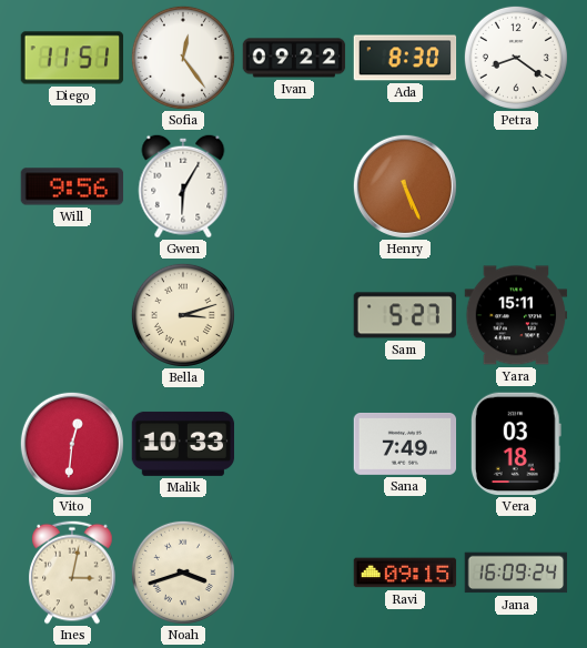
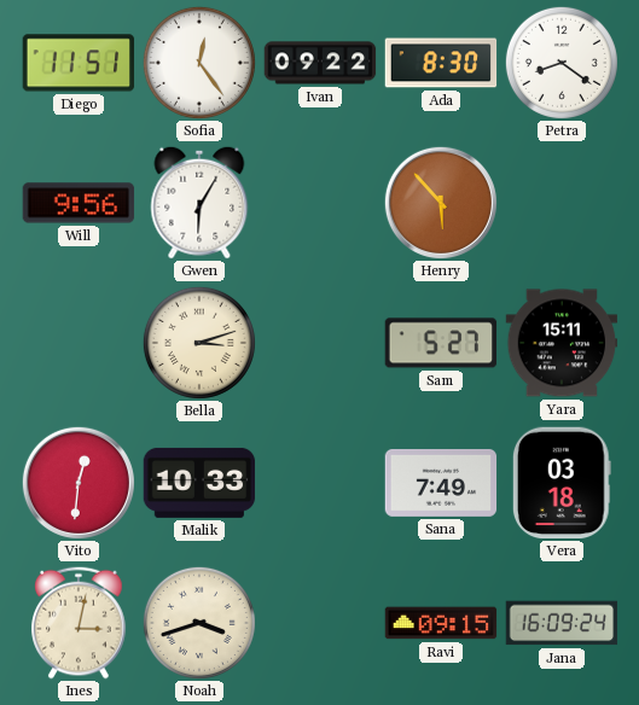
Henry: 5:26 -> 5:53 (441, 203)
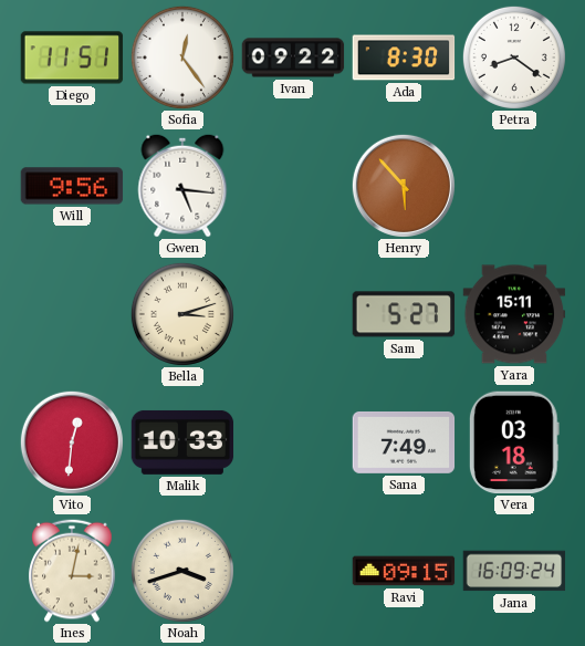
Gwen: 6:05 -> 5:16 (182, 186)
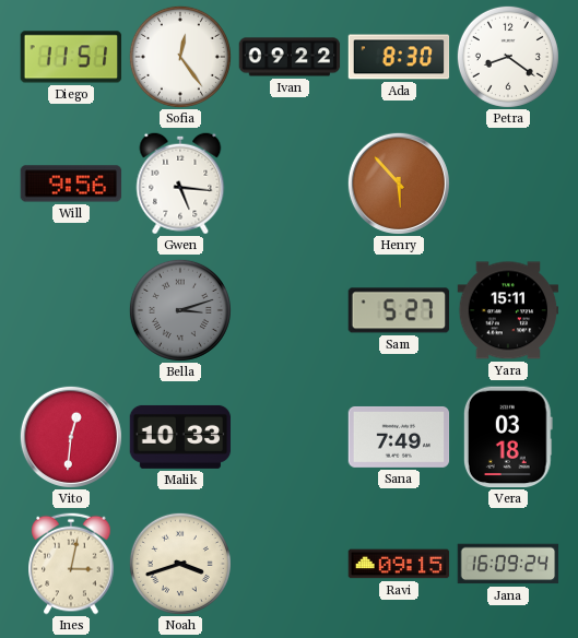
Bella dial: cream -> grey (180, 310)
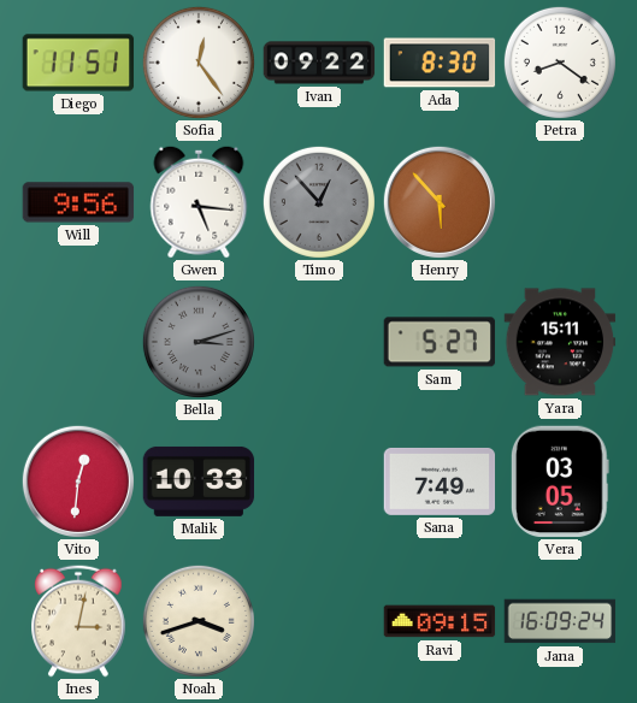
Timo: none -> 12:53 (319, 202)
Vera: 03:18 -> 03:05 (560, 482)
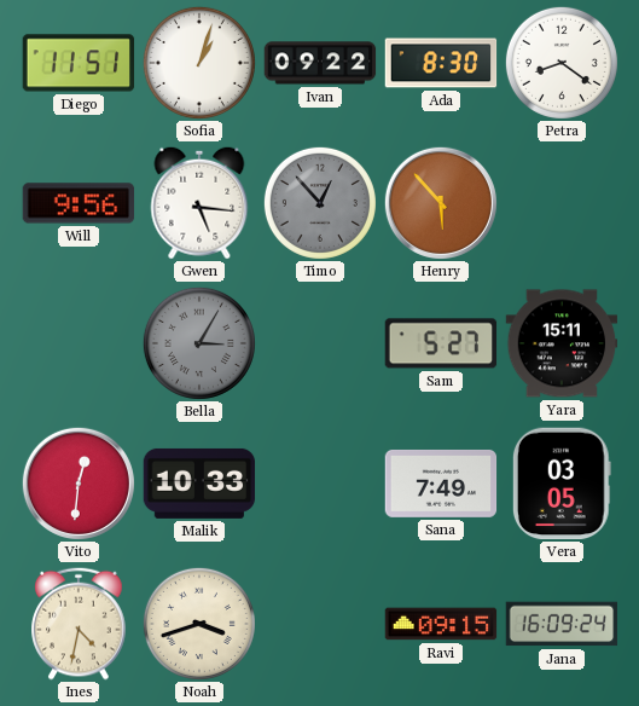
Sofia: 12:24 -> 1:03 (199, 63)
Bella: 3:12 -> 3:05 (199, 343)
Ines: 3:02 -> 4:32 (79, 624)
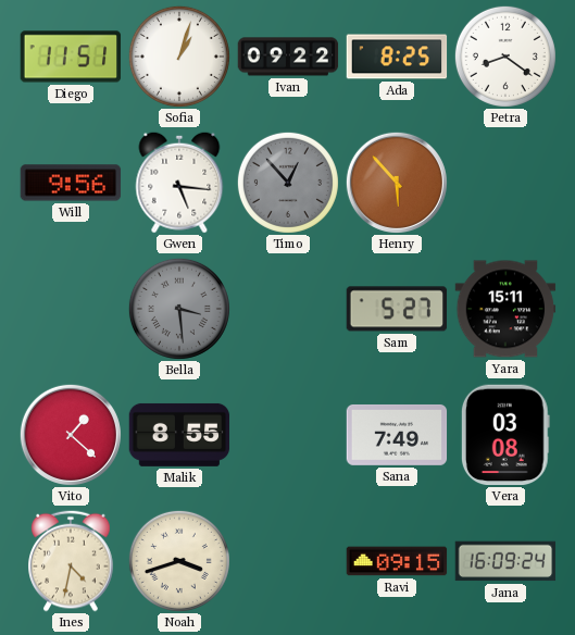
Ada: 8:30 -> 8:25 (397, 57)
Bella: 3:05 -> 3:29 (179, 309)
Vito: 12:31 -> 1:22 (71, 435)
Malik: 10:33 -> 8:55 (179, 435)
Vera: 03:05 -> 03:08 (505, 435)
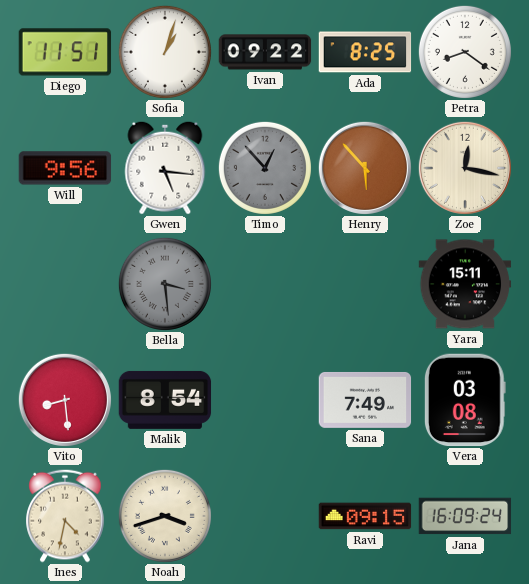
Zoe: none -> 12:17 (465, 168)
Sam: 5:27 -> none (397, 309)
Vito: 1:22 -> 8:29 (65, 400)
Malik: 8:55 -> 8:54 (165, 400)
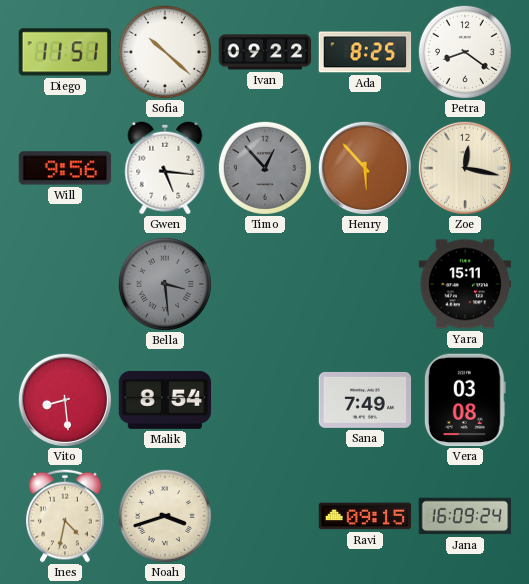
Sofia: 1:03 -> 10:22 (165, 52)
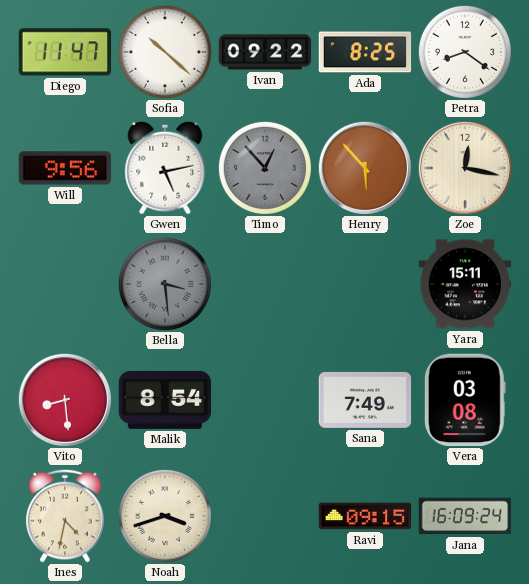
Diego: 11:51 -> 11:47 (65, 52)
Gwen: 5:16 -> 5:13 (165, 168)
